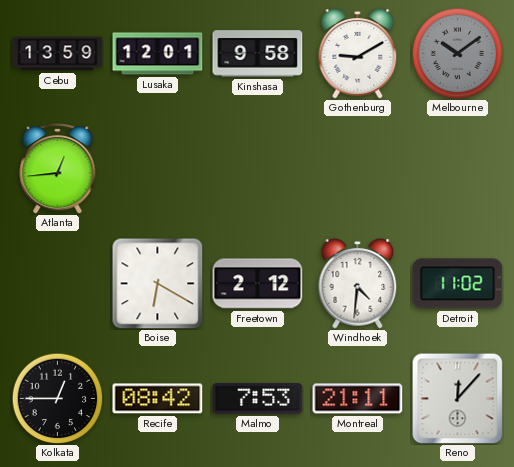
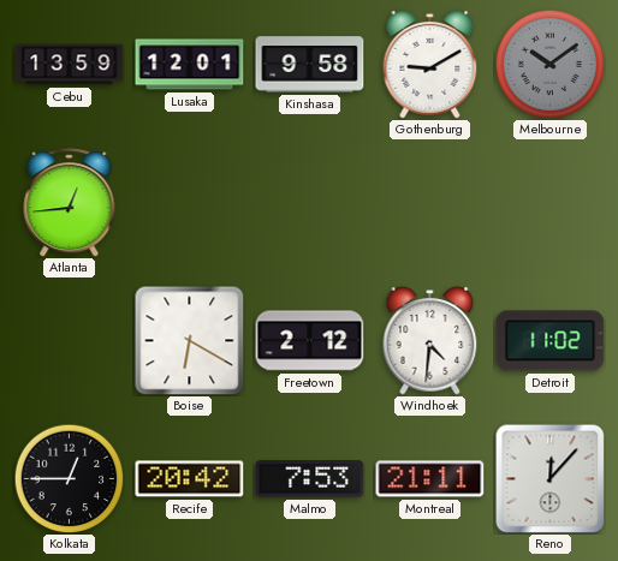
Recife: 08:42 -> 20:42 (190, 479)
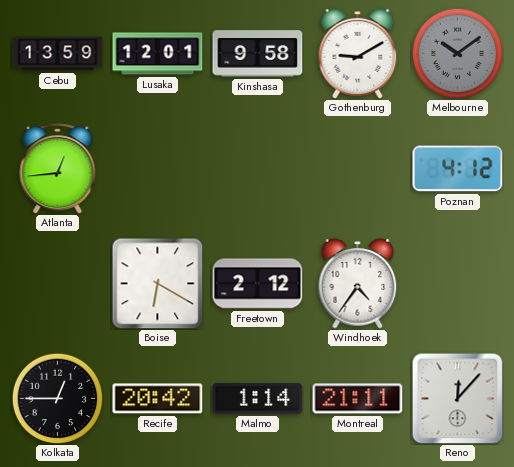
Poznan: none -> 4:12 (458, 169)
Windhoek: 4:31 -> 4:36 (358, 284)
Detroit: 11:02 -> none (551, 341)
Malmo: 7:53 -> 1:14 (258, 399)
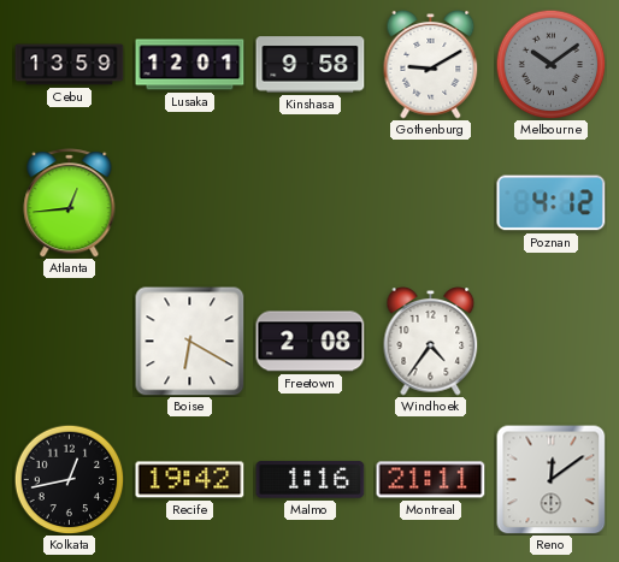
Freetown: 2:12 -> 2:08 (311, 342)
Kolkata: 12:45 -> 12:43 (69, 479)
Recife: 20:42 -> 19:42 (190, 480)
Malmo: 1:14 -> 1:16 (311, 480)
Reno: 12:07 -> 12:09 (550, 479)
